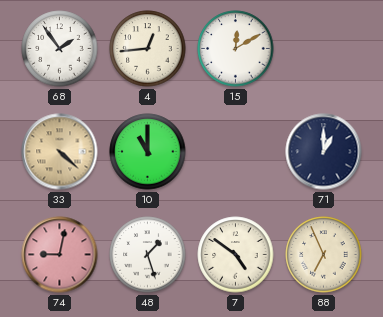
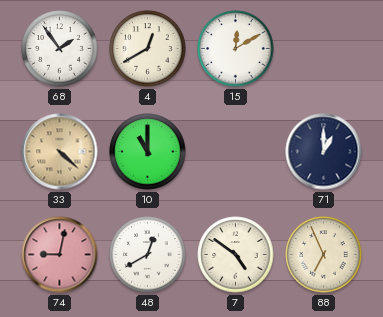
4: 12:44 -> 12:40 (148, 49)
48: 1:27 -> 12:40 (148, 255)
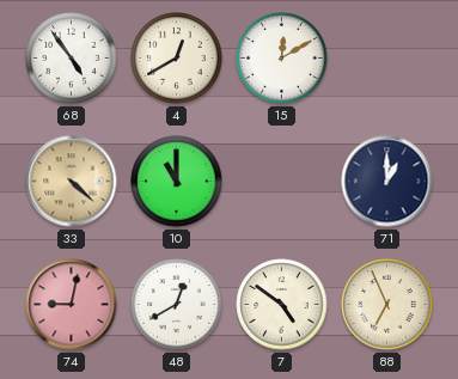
68: 1:54 -> 4:54 (72, 59)
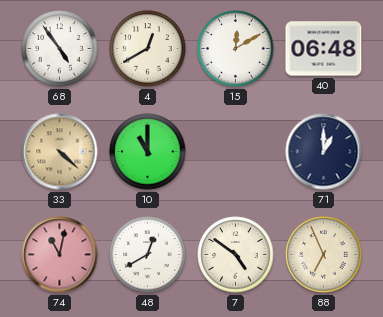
40: none -> 06:48 (324, 49)
74: 9:02 -> 11:02 (60, 255)
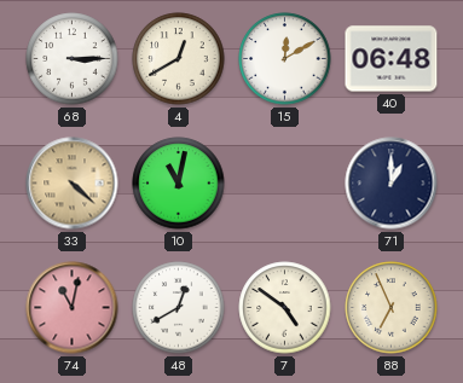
68: 4:54 -> 3:15 (73, 59)
10: 11:00 -> 11:02 (179, 184)
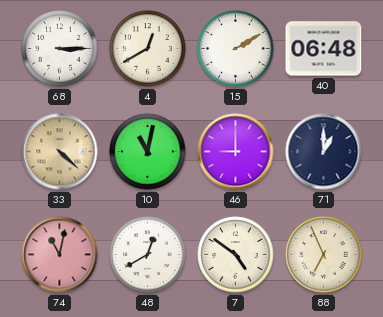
15: 12:10 -> 2:10 (236, 49)
46: none -> 9:00 (236, 152)
